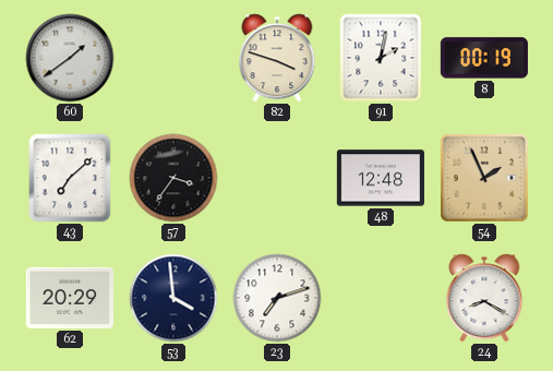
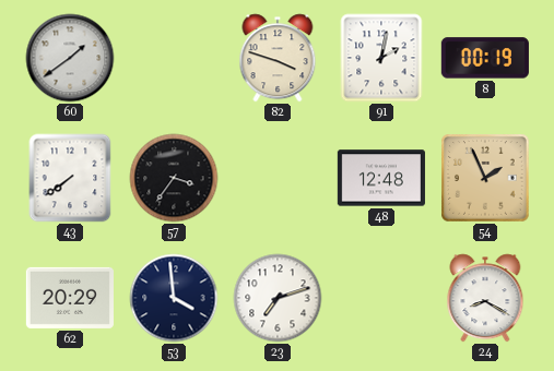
43: 7:08 -> 7:39 (70, 178)
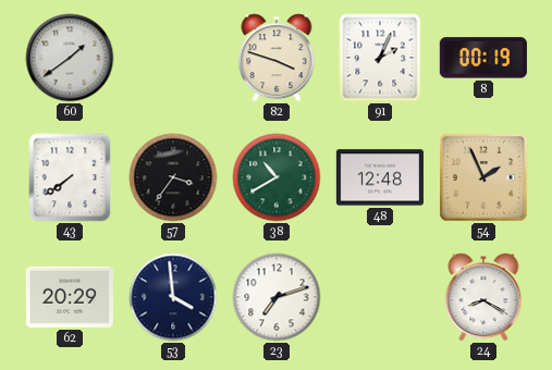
91: 2:02 -> 2:04 (380, 58)
38: none -> 10:40 (277, 177)
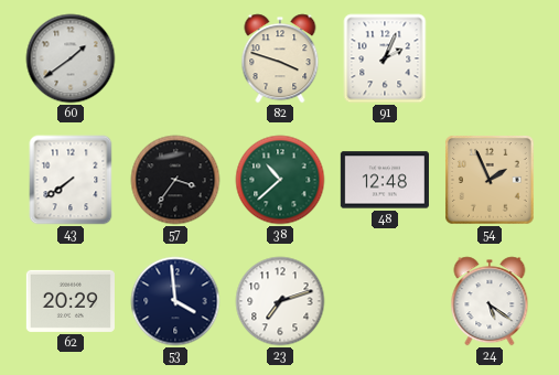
8: 00:19 -> none (483, 58)
38: 10:40 -> 10:38 (280, 180)
24: 8:20 -> 5:21 (490, 301)
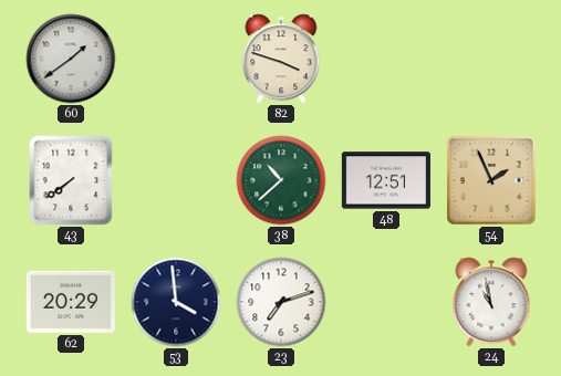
91: 2:04 -> none (385, 58)
57: 3:36 -> none (175, 180)
48: 12:48 -> 12:51 (386, 180)
24: 5:21 -> 10:58 (491, 302)
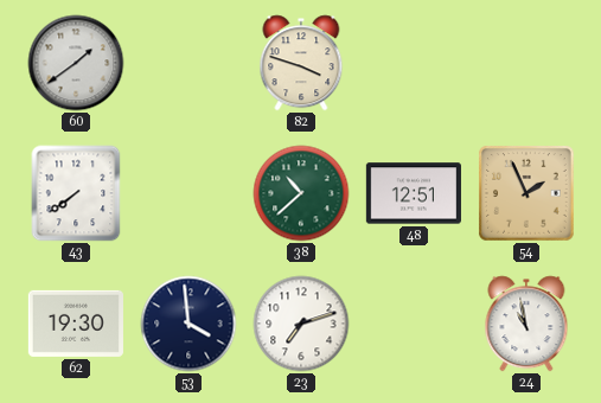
62: 20:29 -> 19:30 (76, 324)
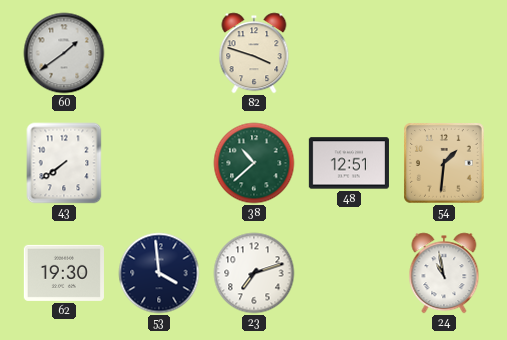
54: 1:56 -> 1:31 (445, 164)
